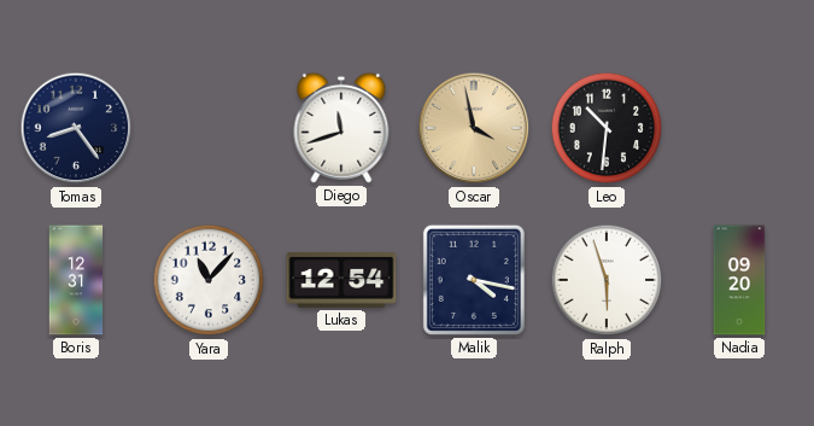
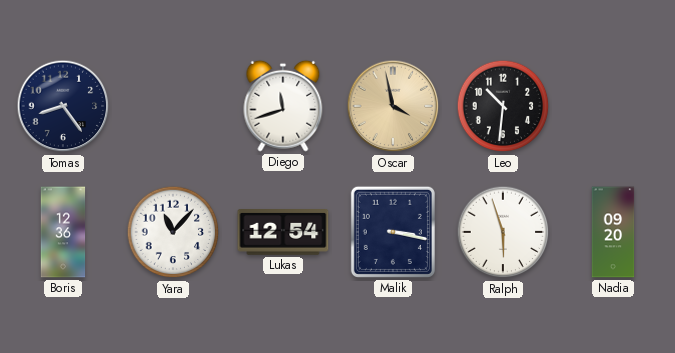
Boris: 12:31 -> 12:36 (63, 232)
Malik: 4:17 -> 3:17 (393, 232)
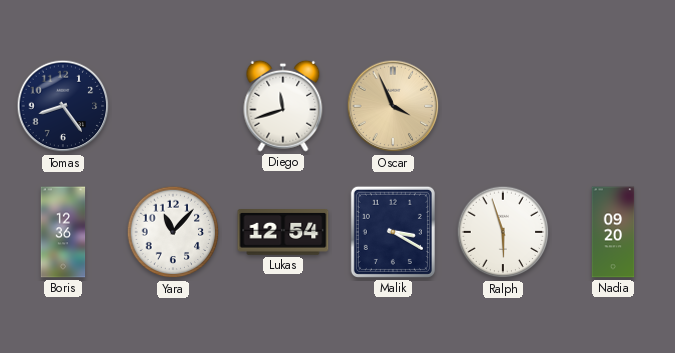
Oscar: 3:58 -> 3:56 (393, 106)
Leo: 10:31 -> none (503, 106)
Malik: 3:17 -> 3:20 (393, 232)
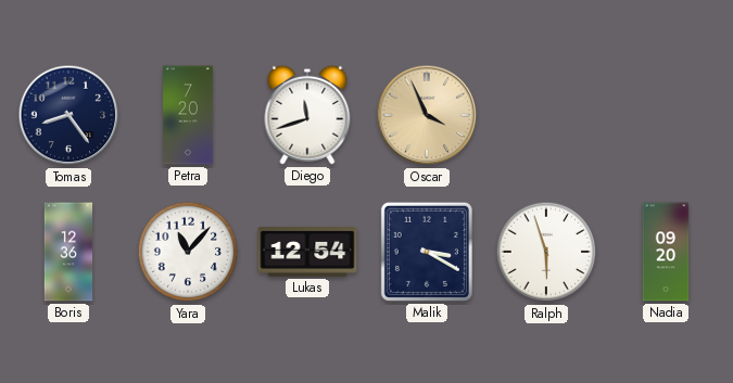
Petra: none -> 7:20 (188, 115)
